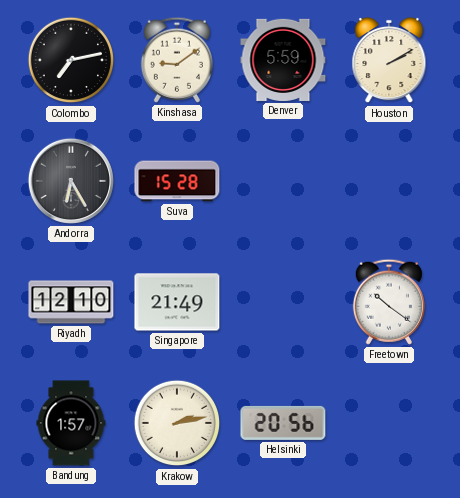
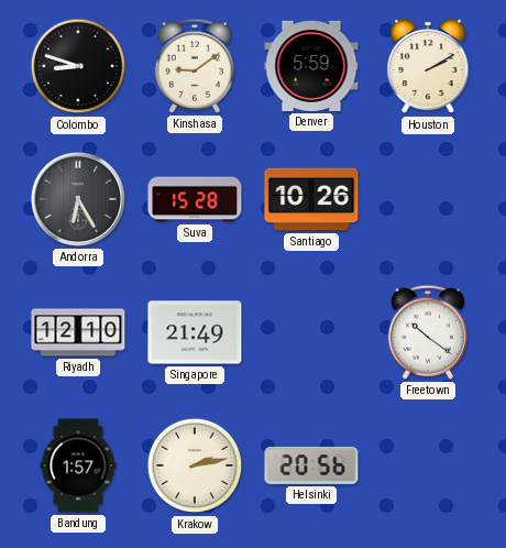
Colombo: 7:13 -> 8:48 (78, 66)
Santiago: none -> 10:26 (311, 199)
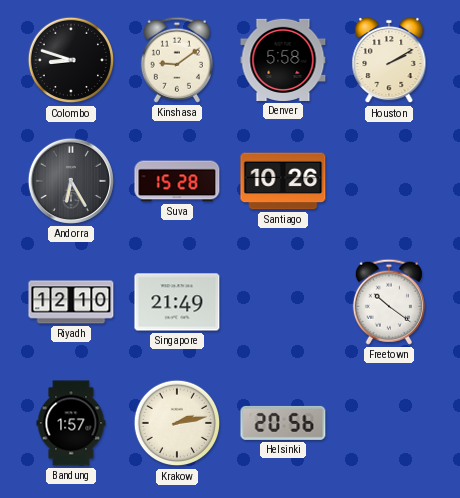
Denver: 5:59 -> 5:58 (283, 60)
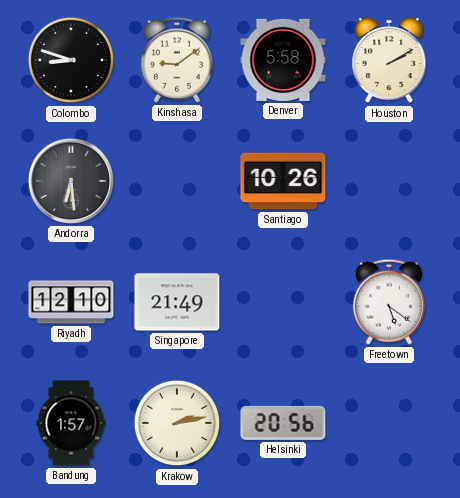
Andorra: 6:25 -> 6:29 (71, 181)
Suva: 15:28 -> none (177, 181)
Freetown: 10:21 -> 5:21 (389, 302)
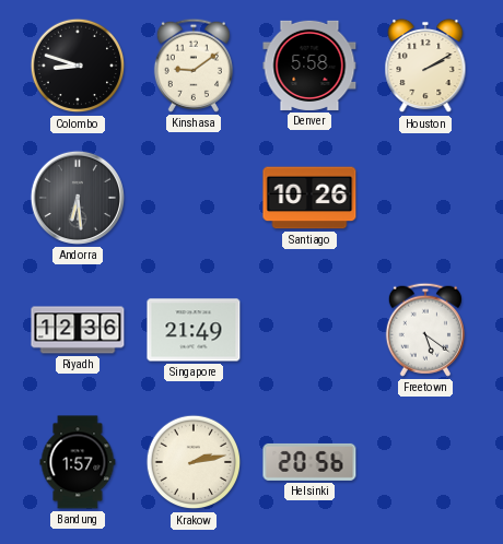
Riyadh: 12:10 -> 12:36 (78, 330)
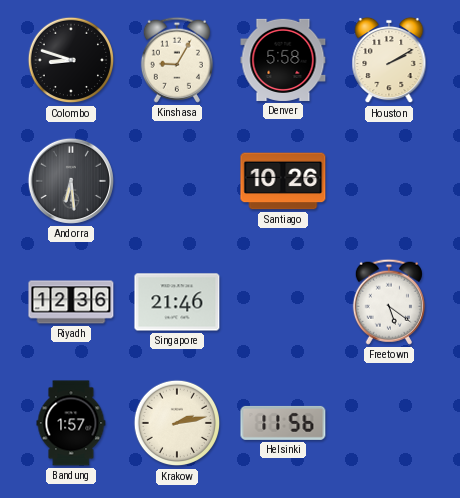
Kinshasa: 9:09 -> 9:05 (177, 60)
Singapore: 21:49 -> 21:46 (177, 302)
Helsinki: 20:56 -> 11:56 (283, 423)
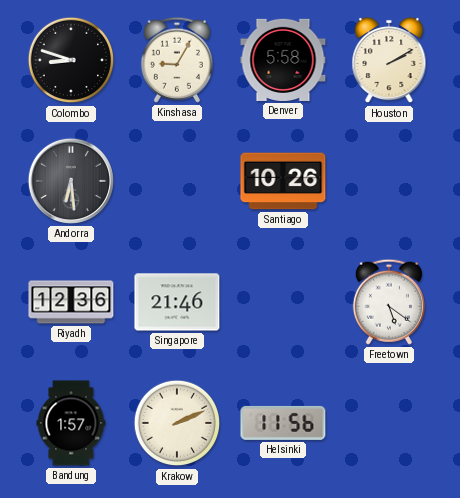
Krakow: 2:13 -> 2:11 (177, 423)
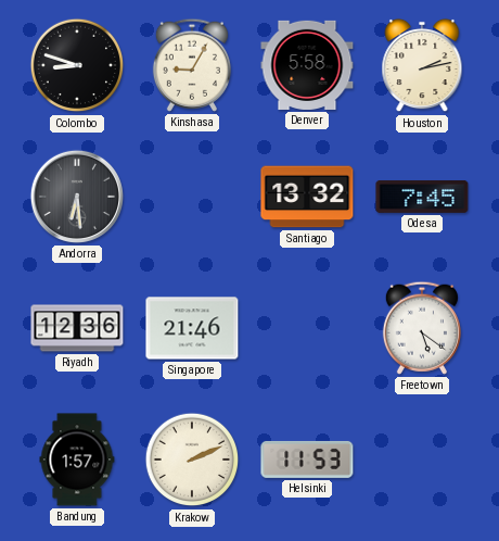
Houston: 2:10 -> 2:13 (422, 65)
Santiago: 10:26 -> 13:32 (307, 197)
Odesa: none -> 7:45 (422, 197)
Helsinki: 11:56 -> 11:53 (307, 460)
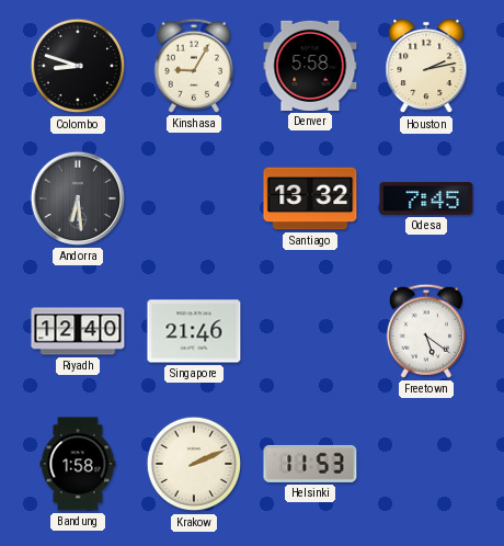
Riyadh: 12:36 -> 12:40 (78, 331)
Bandung: 1:57 -> 1:58 (78, 464)
